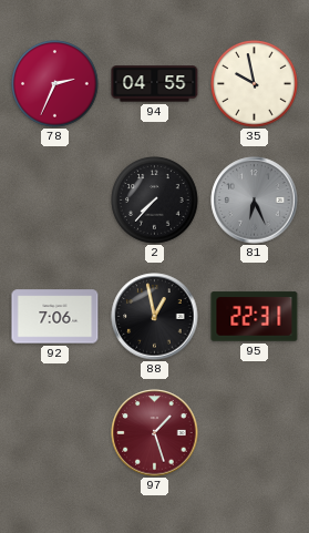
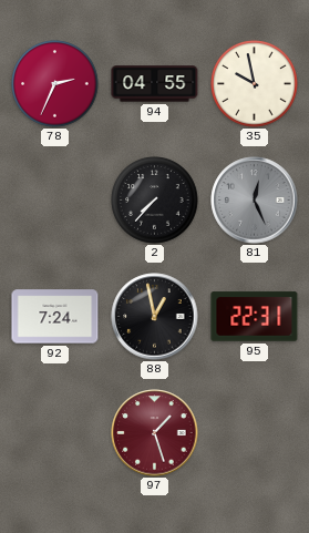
81: 6:26 -> 12:26 (255, 201)
92: 7:06 -> 7:24 (55, 317)
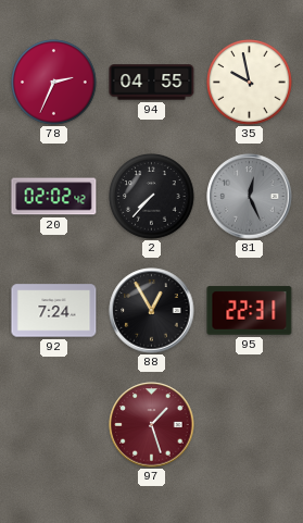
20: none -> 02:02 (54, 197)
88: 12:58 -> 12:55 (152, 311)
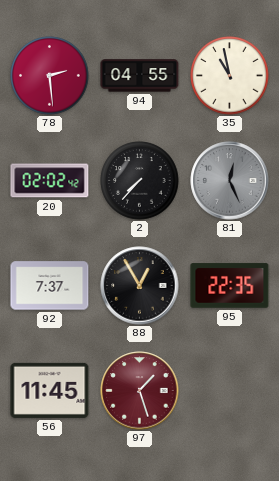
78: 2:34 -> 2:29 (50, 76)
35: 9:58 -> 10:58 (230, 76)
92: 7:24 -> 7:37 (50, 286)
95: 22:31 -> 22:35 (230, 286)
56: none -> 11:45 (50, 390)
